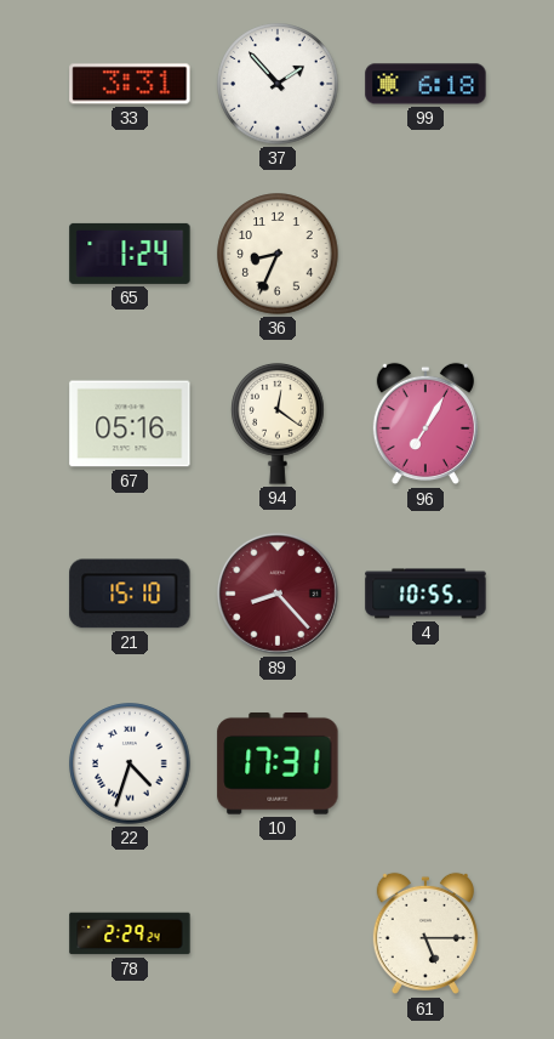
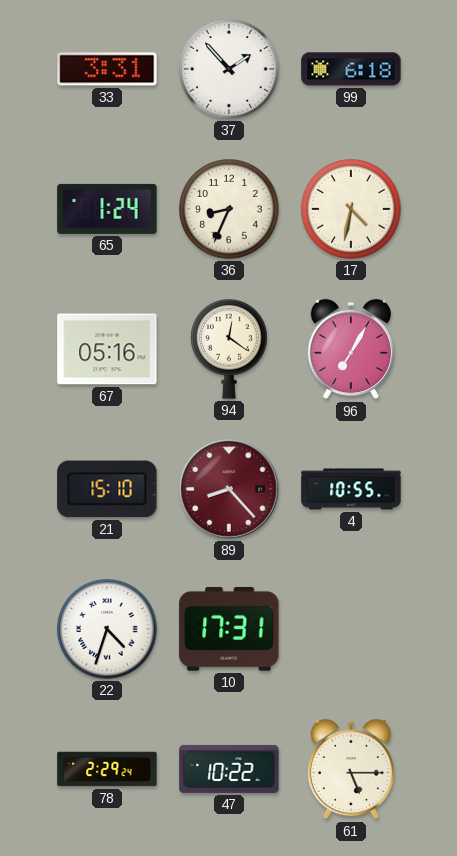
17: none -> 4:32 (351, 209)
47: none -> 10:22 (229, 769)
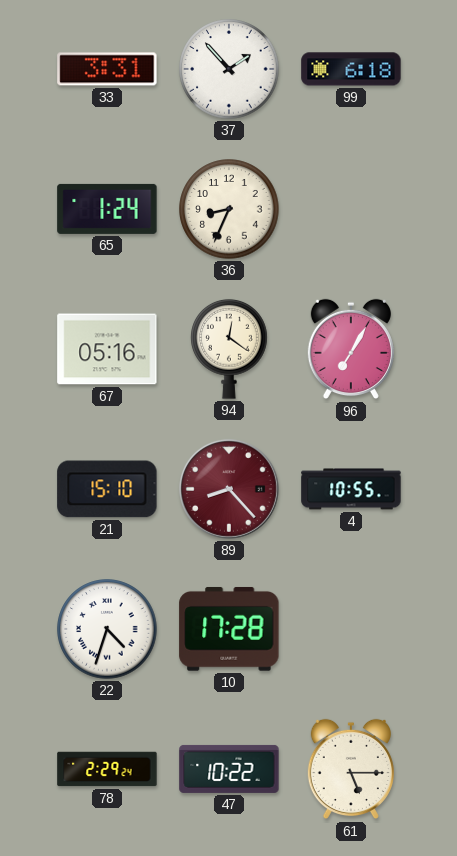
17: 4:32 -> none (351, 209)
10: 17:31 -> 17:28 (229, 629)
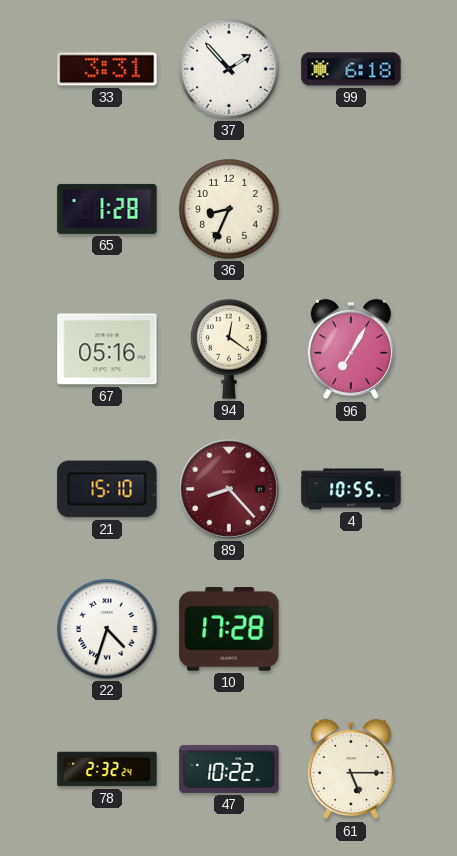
65: 1:24 -> 1:28 (107, 209)
78: 2:29 -> 2:32 (107, 769)
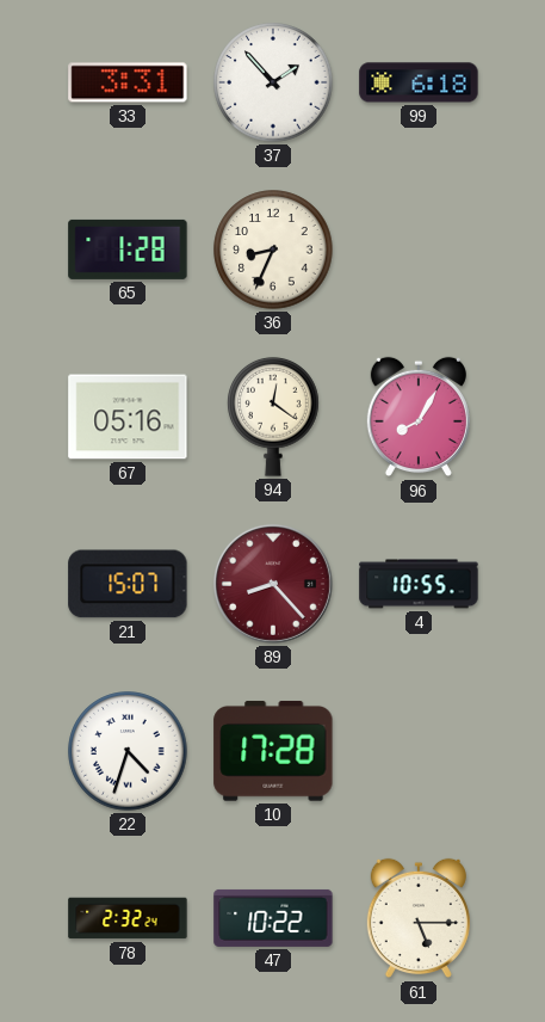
96: 7:05 -> 8:05 (419, 417)
21: 15:10 -> 15:07 (128, 584)
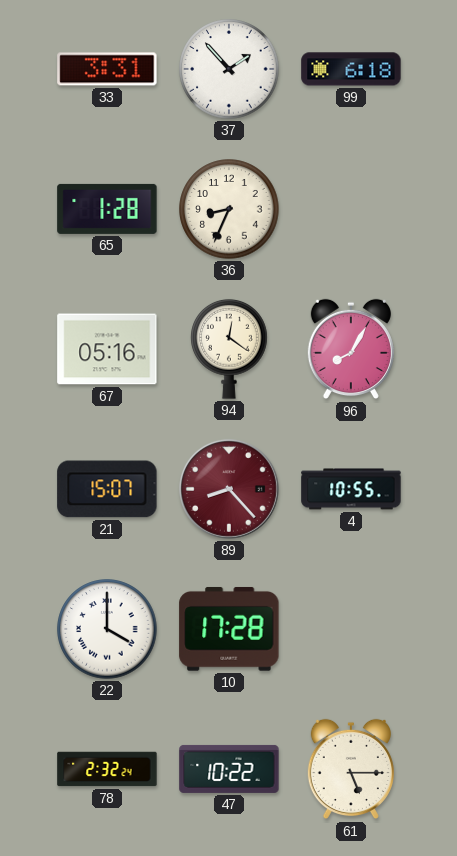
22: 4:33 -> 4:00 (107, 629)
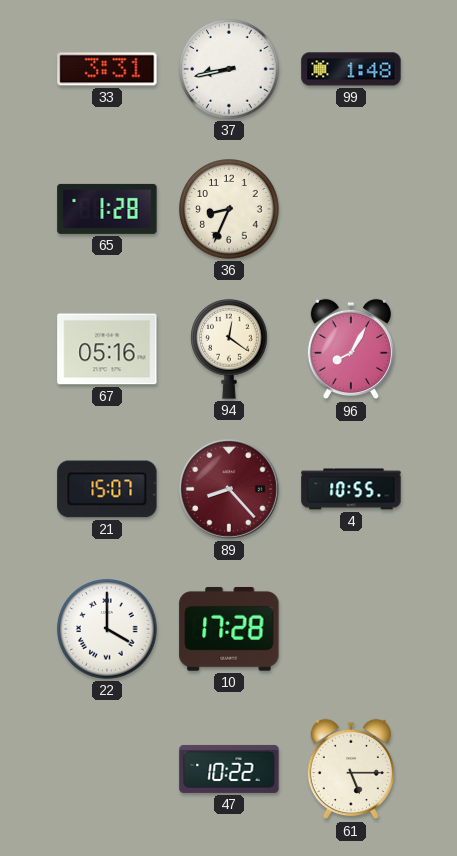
37: 1:53 -> 8:43 (229, 69)
99: 6:18 -> 1:48 (351, 69)
78: 2:32 -> none (107, 769)
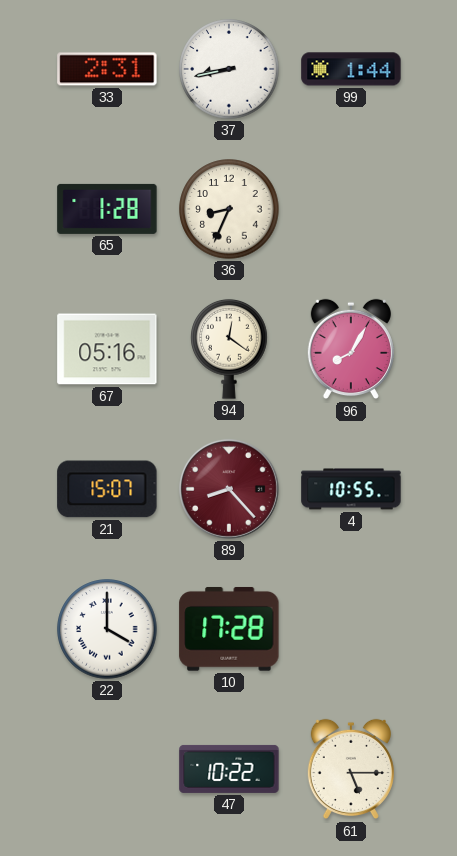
33: 3:31 -> 2:31 (107, 69)
99: 1:48 -> 1:44 (351, 69)
